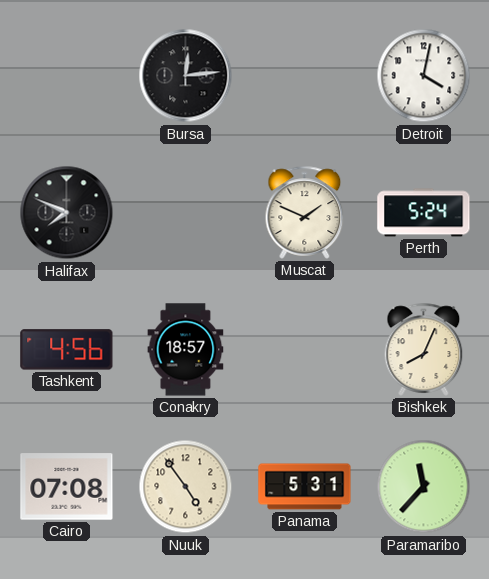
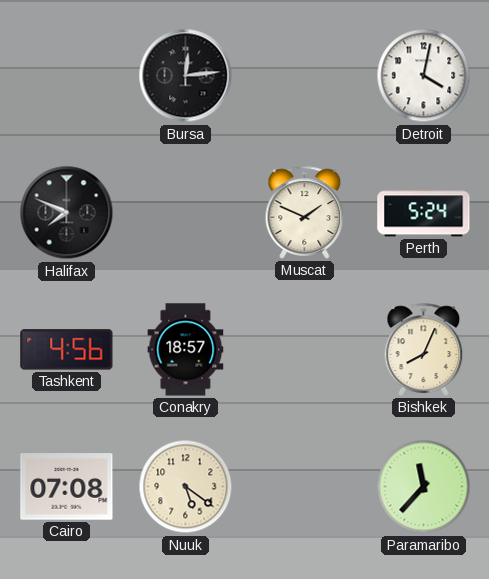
Nuuk: 4:54 -> 5:21 (186, 487)
Panama: 5:31 -> none (305, 487)
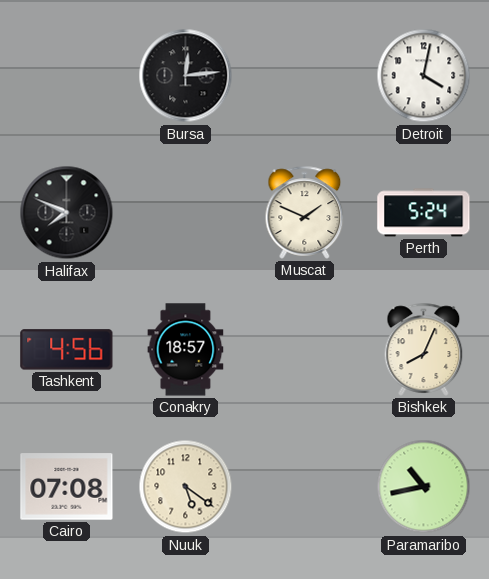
Paramaribo: 11:37 -> 10:43 (424, 487)
